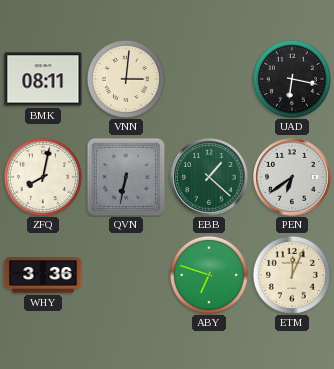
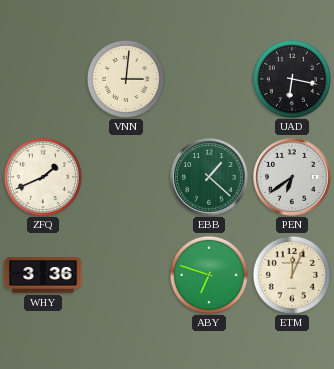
BMK: 08:11 -> none (43, 79)
ZFQ: 8:02 -> 1:41 (43, 177)
QVN: 6:32 -> none (126, 177)
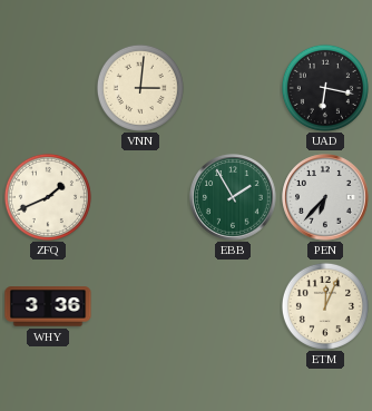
EBB: 1:22 -> 1:55 (233, 197)
PEN: 6:39 -> 6:37 (325, 197)
ABY: 6:48 -> none (209, 275)
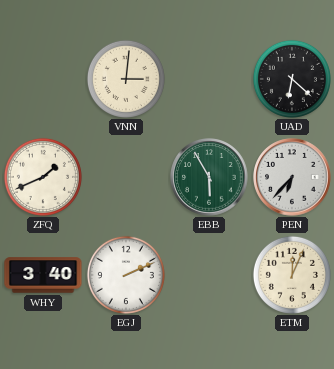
UAD: 6:17 -> 6:22 (292, 79)
EBB: 1:55 -> 5:55 (209, 177)
WHY: 3:36 -> 3:40 (43, 275)
EGJ: none -> 2:11 (126, 275)
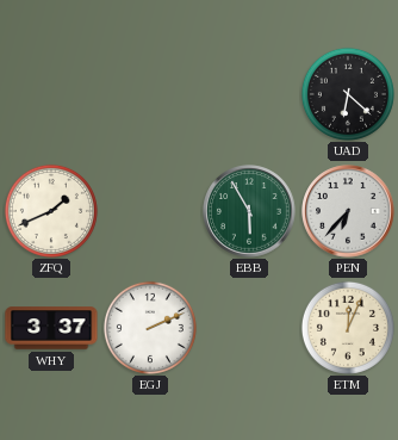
VNN: 3:01 -> none (126, 79)
WHY: 3:40 -> 3:37 (51, 328)
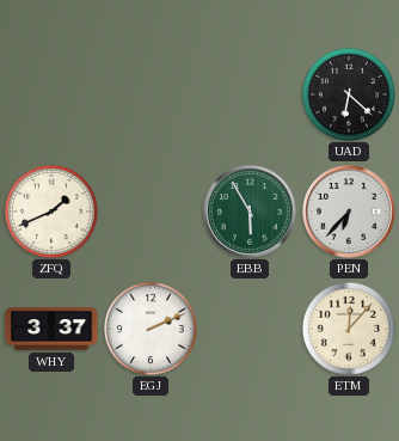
ETM: 12:04 -> 12:07 (349, 329)
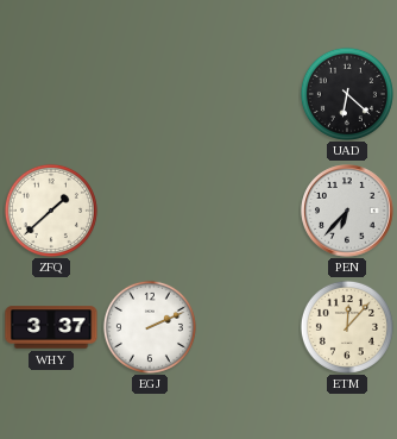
ZFQ: 1:41 -> 1:38 (51, 211)
EBB: 5:55 -> none (250, 212)
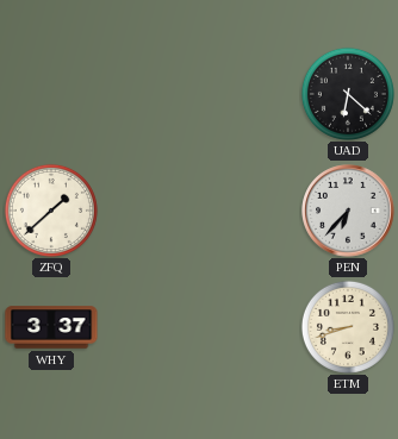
EGJ: 2:11 -> none (150, 327)
ETM: 12:07 -> 8:42 (348, 327)
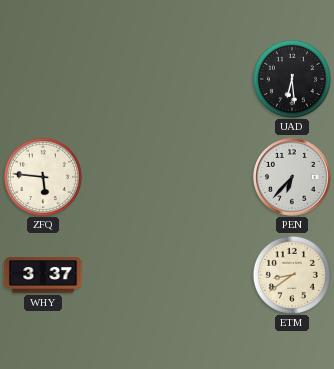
UAD: 6:22 -> 6:29 (292, 79)
ZFQ: 1:38 -> 5:46 (43, 177)
ETM: 8:42 -> 8:39 (292, 275)
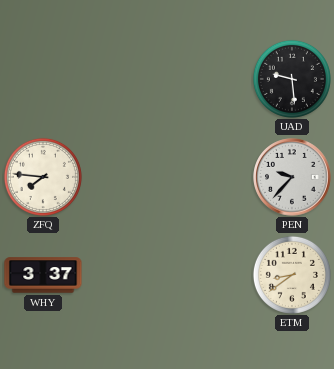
UAD: 6:29 -> 9:29 (292, 79)
ZFQ: 5:46 -> 7:46 (43, 177)
PEN: 6:37 -> 9:37 (292, 177)
